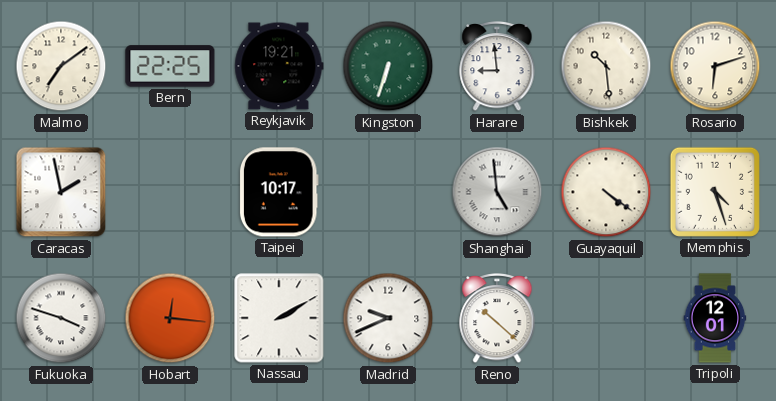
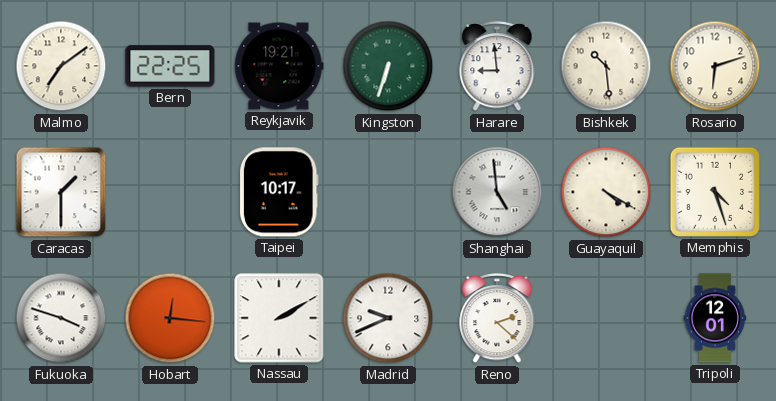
Caracas: 1:58 -> 1:30 (61, 192)
Guayaquil: 4:21 -> 4:20 (606, 192)
Reno: 10:22 -> 2:22 (497, 319)
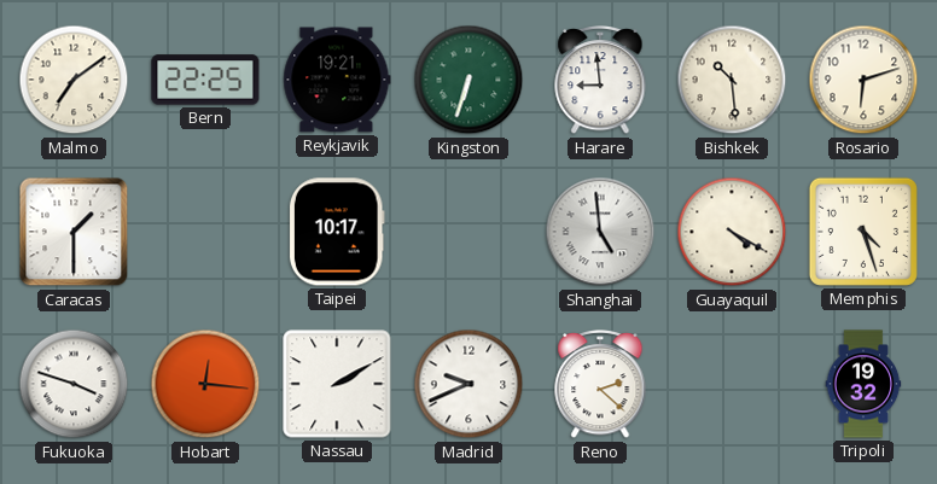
Tripoli: 12:01 -> 19:32 (863, 384)
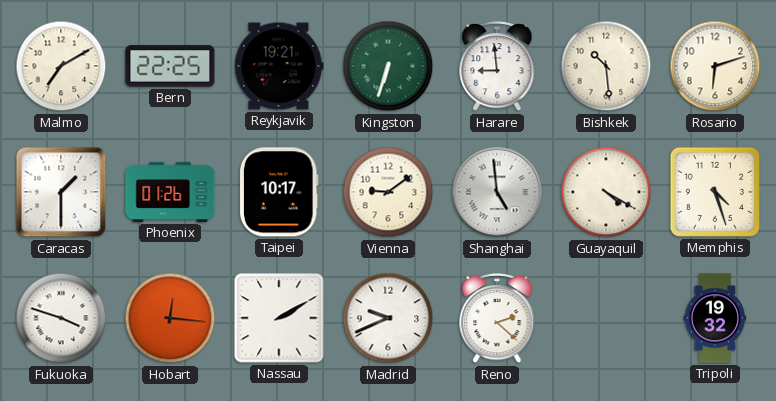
Malmo: 7:09 -> 7:10 (61, 66)
Phoenix: none -> 01:26 (170, 192)
Vienna: none -> 9:09 (388, 192)
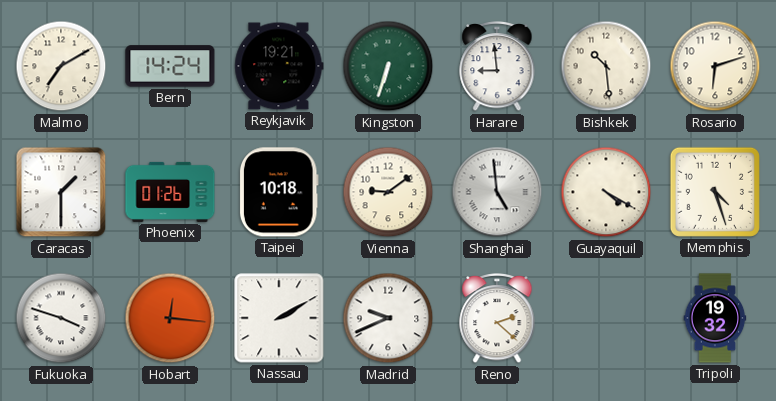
Bern: 22:25 -> 14:24 (170, 66)
Taipei: 10:17 -> 10:18 (279, 192)
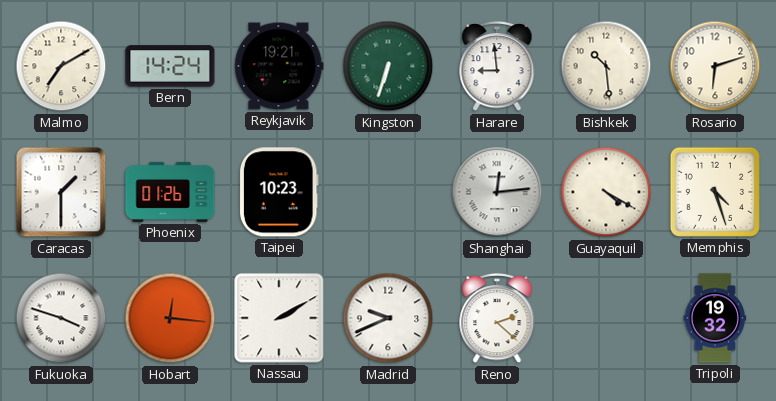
Taipei: 10:18 -> 10:23 (279, 192)
Vienna: 9:09 -> none (388, 192)
Shanghai: 4:59 -> 12:14 (497, 192)
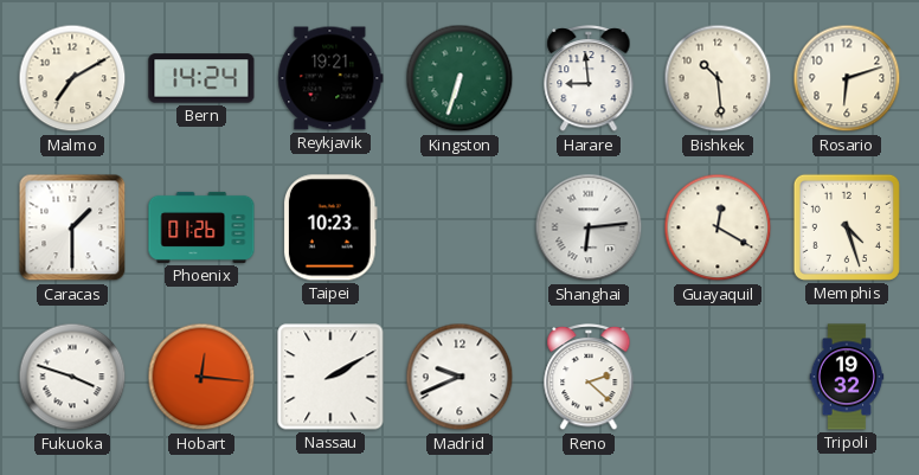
Shanghai: 12:14 -> 6:14 (589, 227)
Guayaquil: 4:20 -> 12:20 (718, 227)
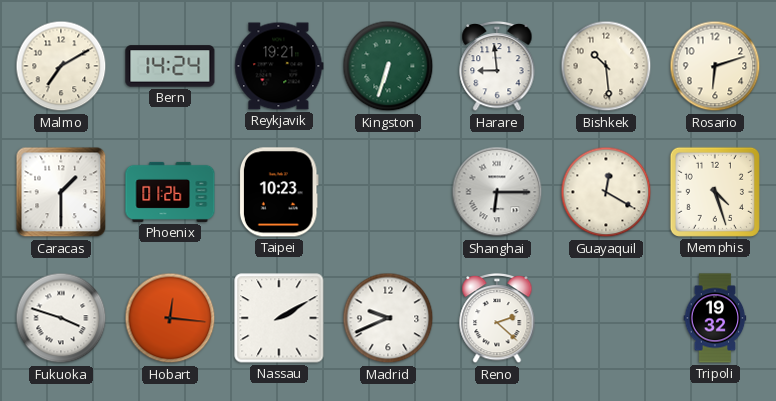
Shanghai: 6:14 -> 6:15 (497, 192)
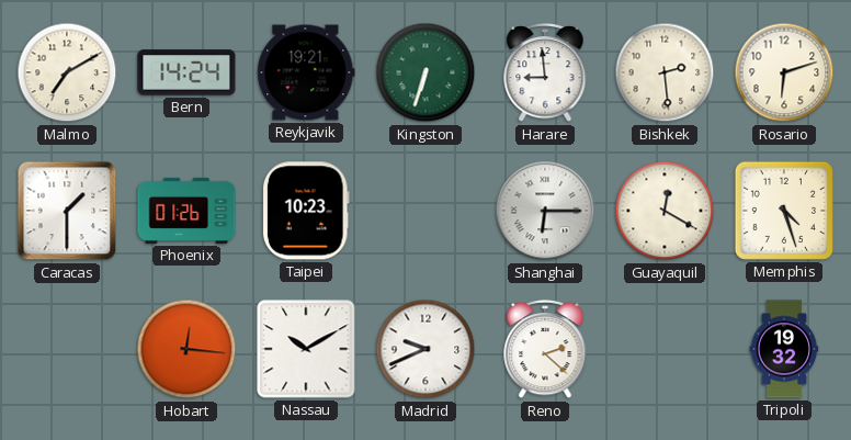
Bishkek: 10:29 -> 2:29 (665, 72)
Fukuoka: 3:48 -> none (61, 318)
Nassau: 2:10 -> 10:10 (306, 349)
